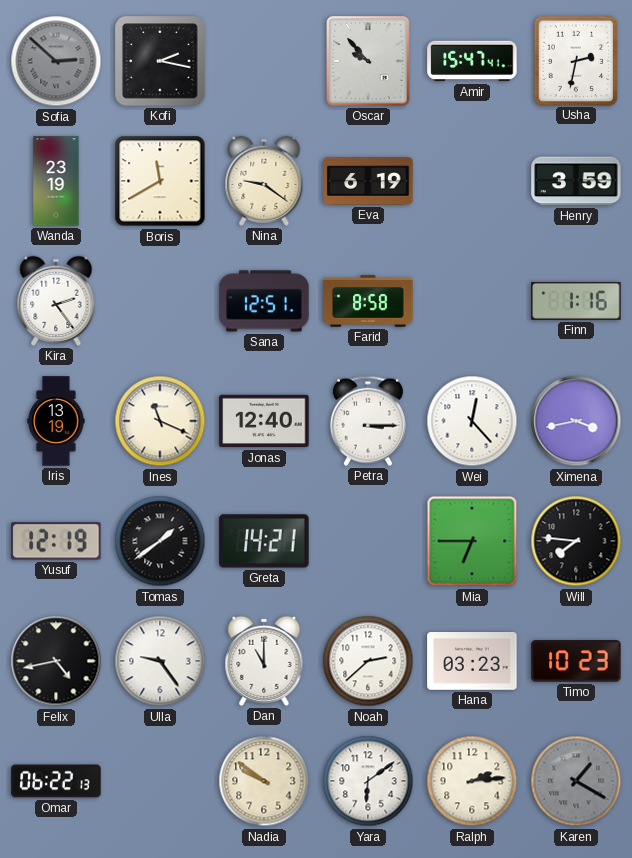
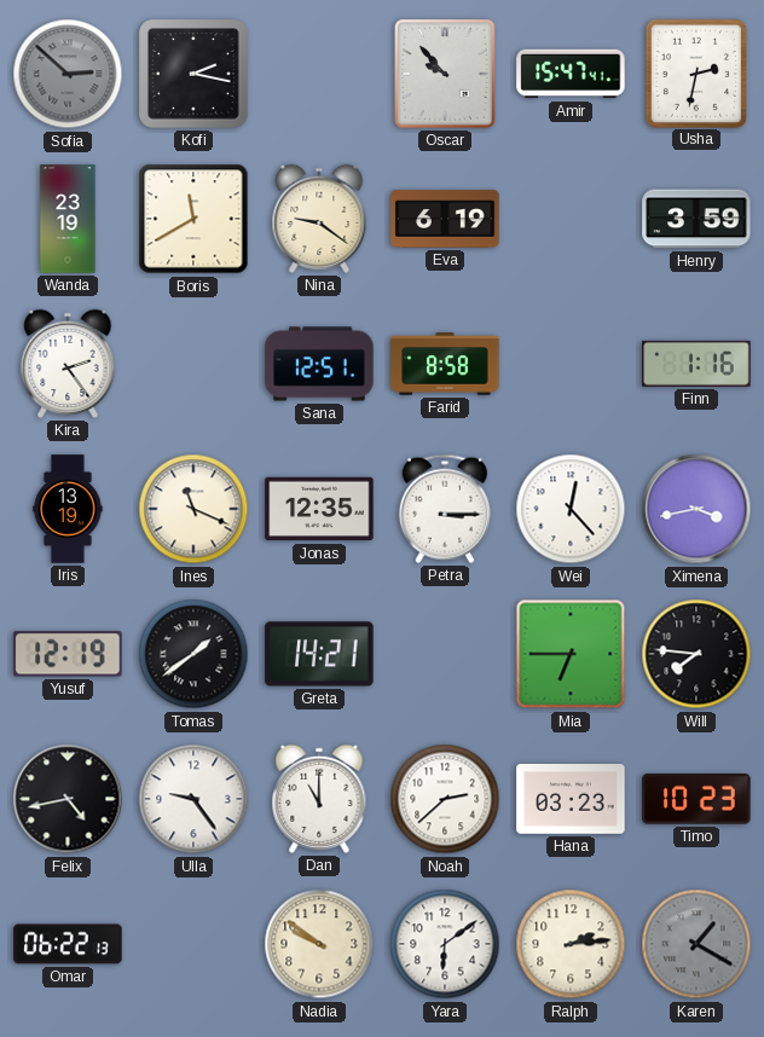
Jonas: 12:40 -> 12:35 (319, 509)
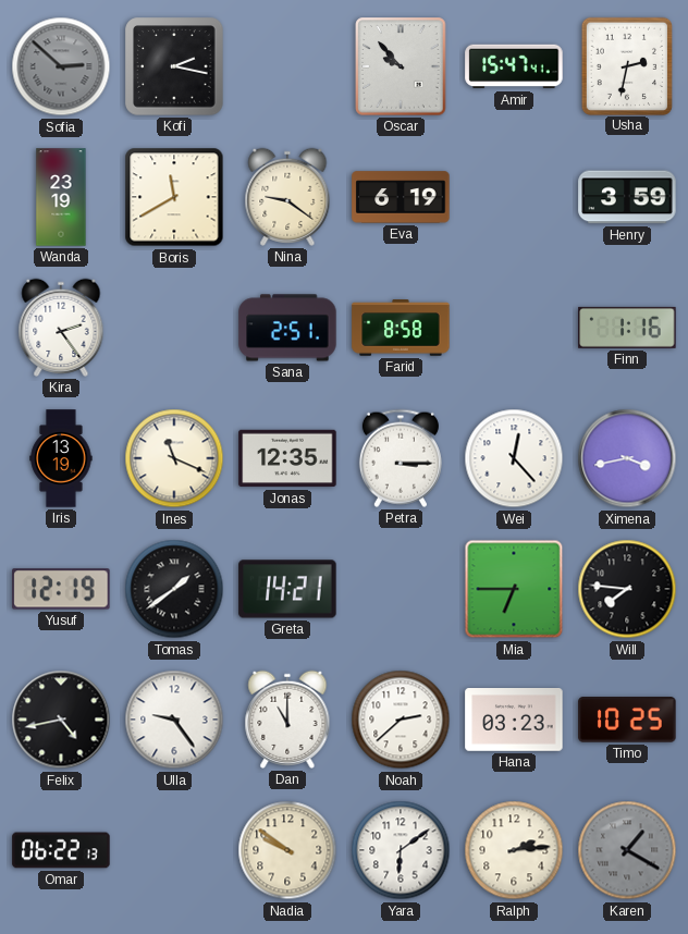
Sana: 12:51 -> 2:51 (287, 328)
Timo: 10:23 -> 10:25 (627, 720)
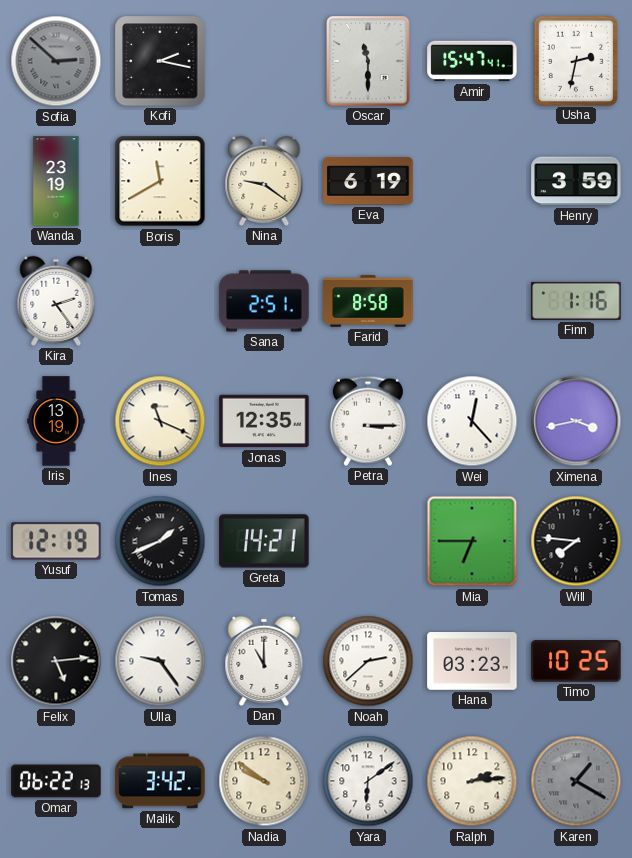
Oscar: 9:53 -> 11:30 (368, 61)
Tomas: 1:39 -> 1:41 (160, 541)
Felix: 4:43 -> 5:14 (56, 661)
Malik: none -> 3:42 (160, 781)
